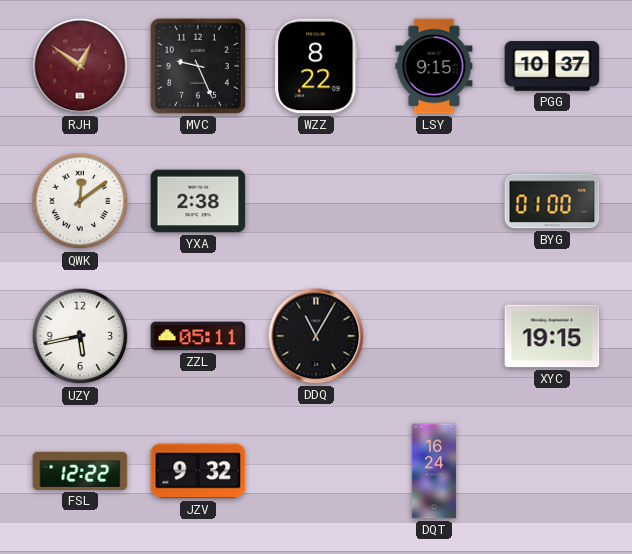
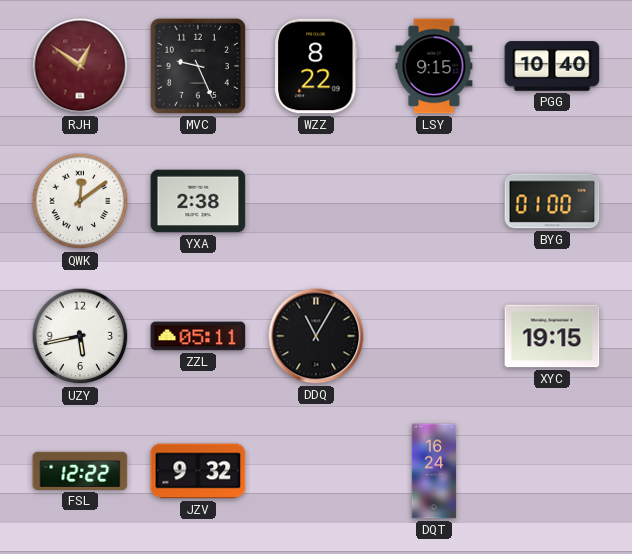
PGG: 10:37 -> 10:40 (552, 66)
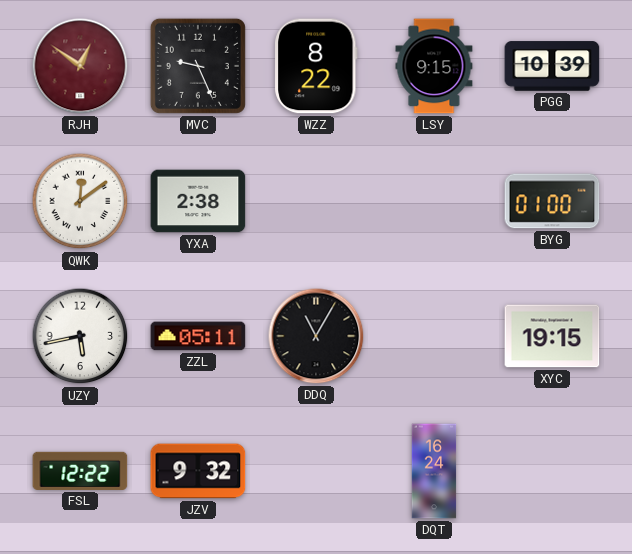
PGG: 10:40 -> 10:39 (552, 66)
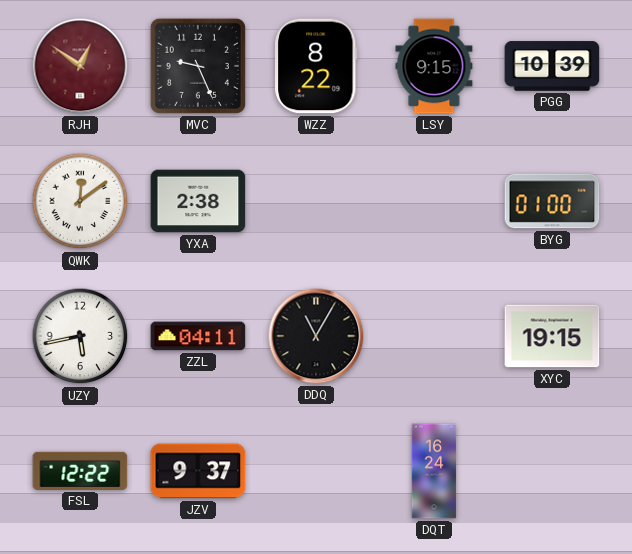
ZZL: 05:11 -> 04:11 (198, 336)
JZV: 9:32 -> 9:37 (198, 471)
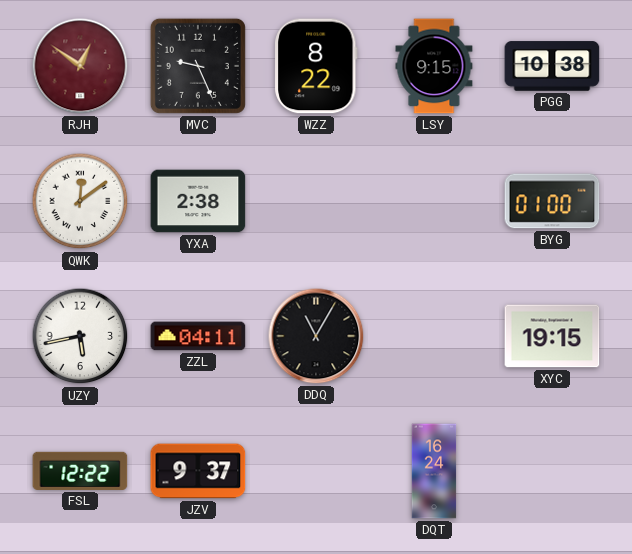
PGG: 10:39 -> 10:38 (552, 66)
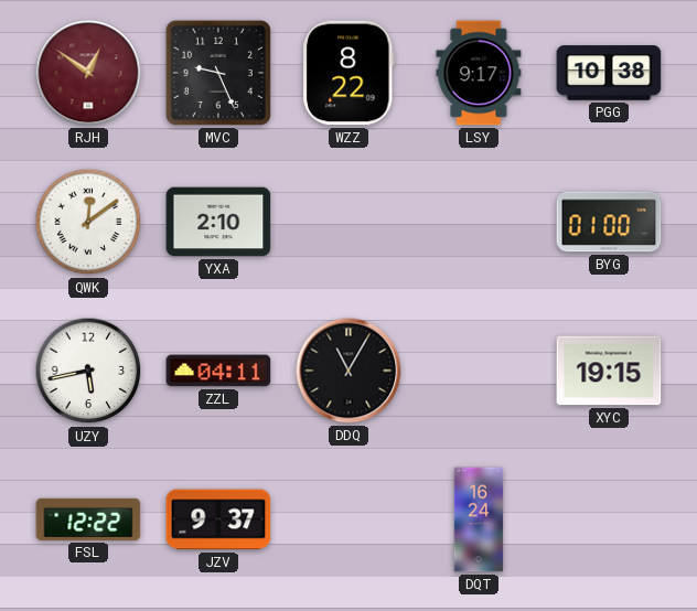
LSY: 9:15 -> 9:17 (479, 73)
YXA: 2:38 -> 2:10 (218, 222)
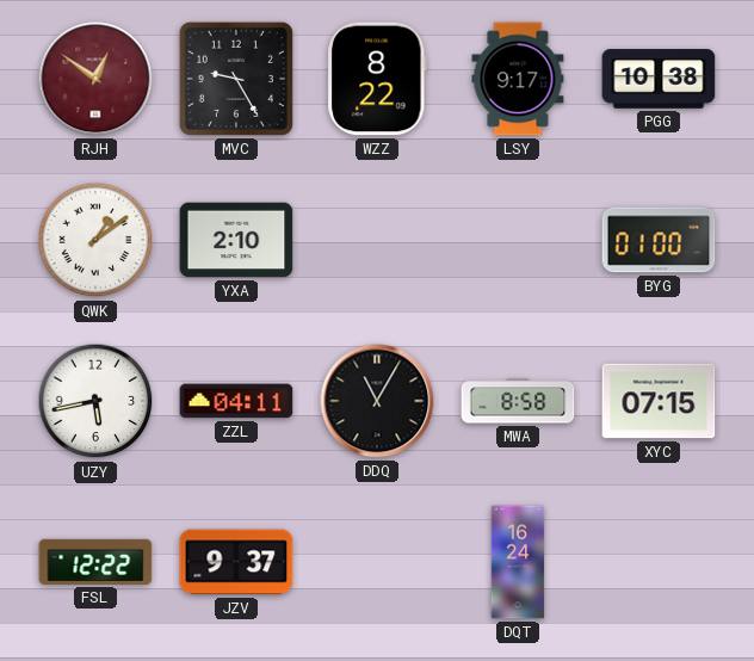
MVC: 9:26 -> 9:25 (236, 79)
QWK: 12:09 -> 1:09 (95, 240)
MWA: none -> 8:58 (518, 401)
XYC: 19:15 -> 07:15 (659, 401)
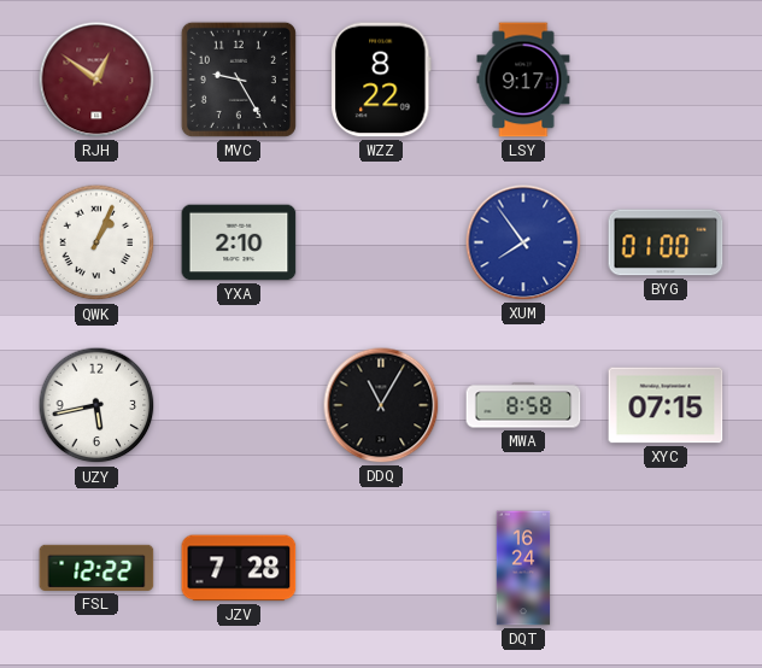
PGG: 10:38 -> none (659, 79)
QWK: 1:09 -> 1:04 (96, 242)
XUM: none -> 7:54 (523, 242)
ZZL: 04:11 -> none (236, 401)
JZV: 9:37 -> 7:28 (239, 568)
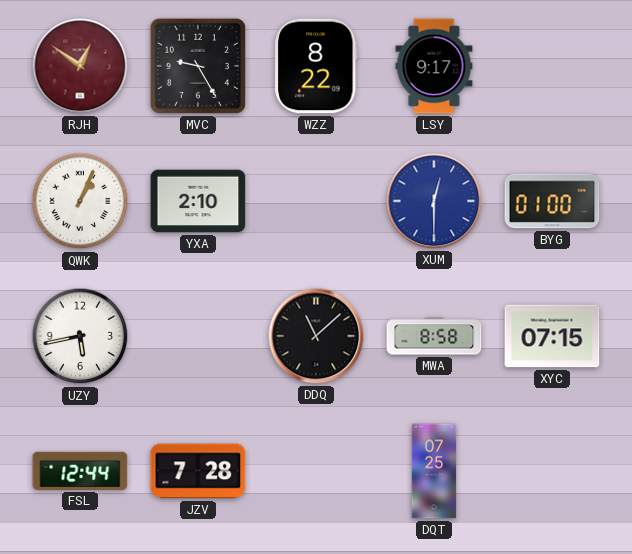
XUM: 7:54 -> 12:30 (434, 201)
DDQ: 11:05 -> 11:08 (316, 336)
FSL: 12:22 -> 12:44 (80, 471)
DQT: 16:24 -> 07:25 (434, 471)
